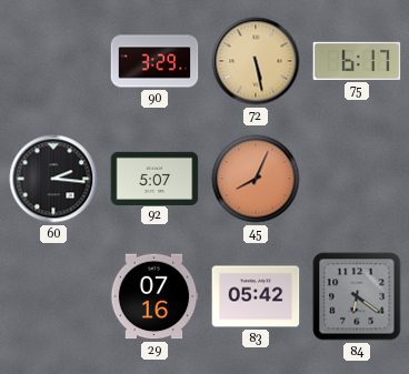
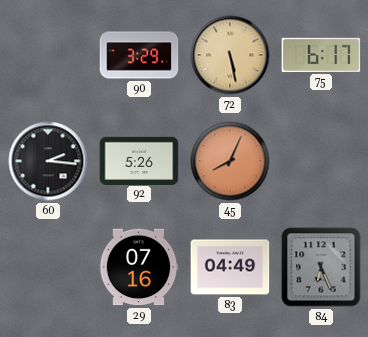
92: 5:07 -> 5:26 (139, 160)
83: 05:42 -> 04:49 (230, 267)
84: 6:21 -> 6:26 (321, 267)
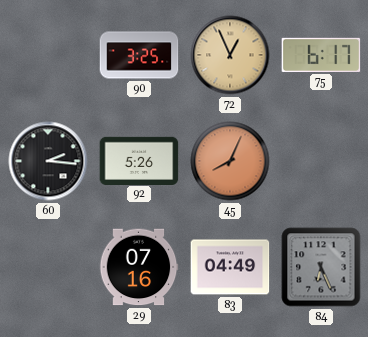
90: 3:29 -> 3:25 (139, 55)
72: 5:28 -> 12:56 (230, 55)
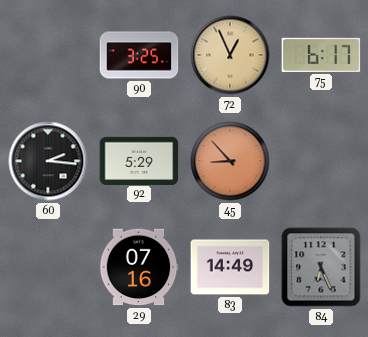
92: 5:26 -> 5:29 (139, 160)
45: 8:04 -> 8:53 (230, 161)
83: 04:49 -> 14:49 (230, 267)
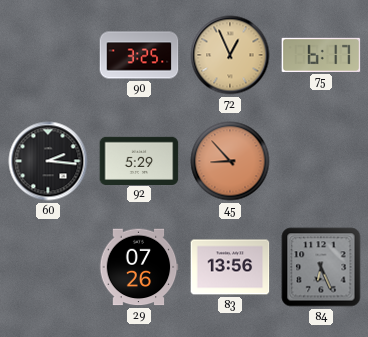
29: 07:16 -> 07:26 (139, 267)
83: 14:49 -> 13:56 (230, 267)
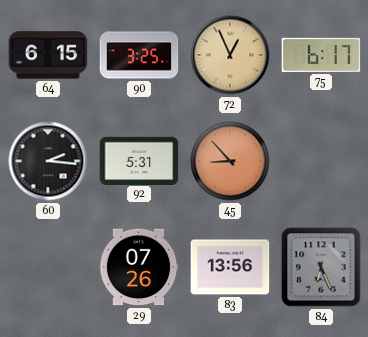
64: none -> 6:15 (48, 55)
92: 5:29 -> 5:31 (139, 160)
